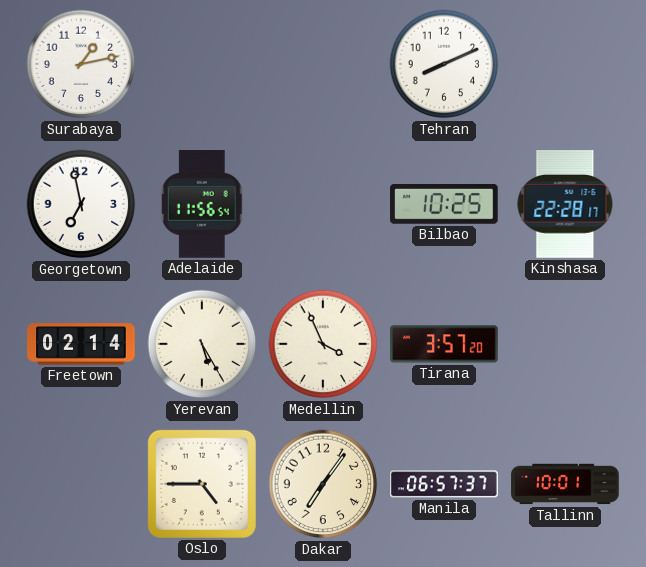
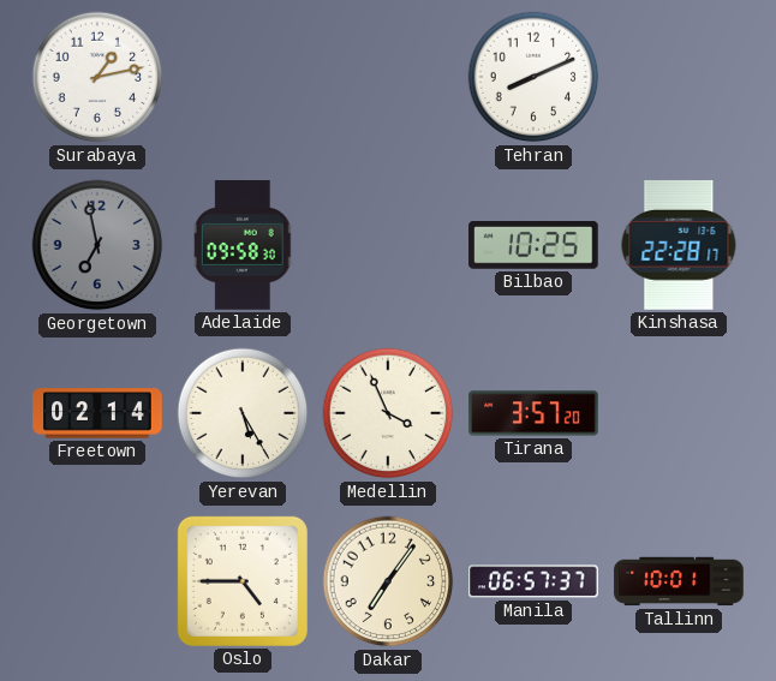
Georgetown dial: white -> grey (97, 245)
Adelaide: 11:56 -> 09:58 (243, 245)
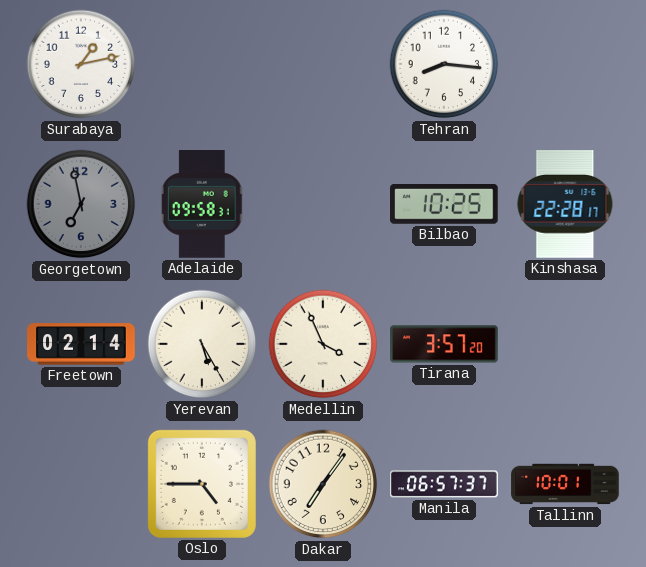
Tehran: 8:11 -> 8:16 (444, 64)
Adelaide: 09:58:30 -> 09:58:31 (202, 204)
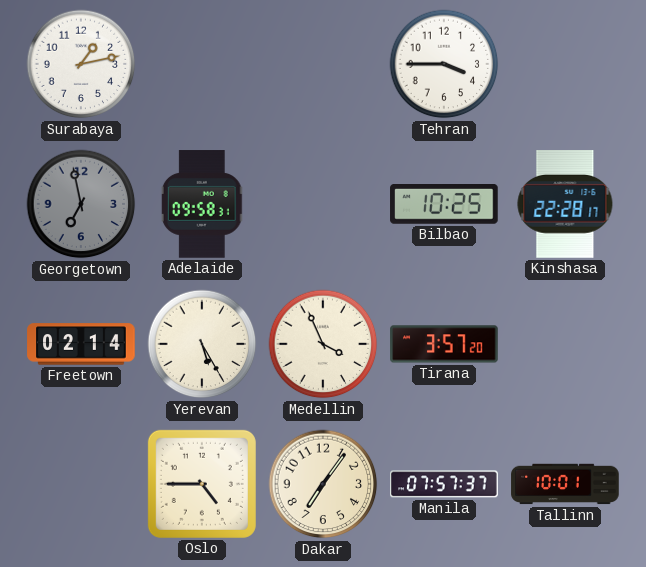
Tehran: 8:16 -> 3:45 (444, 64)
Manila: 06:57 -> 07:57 (444, 484)
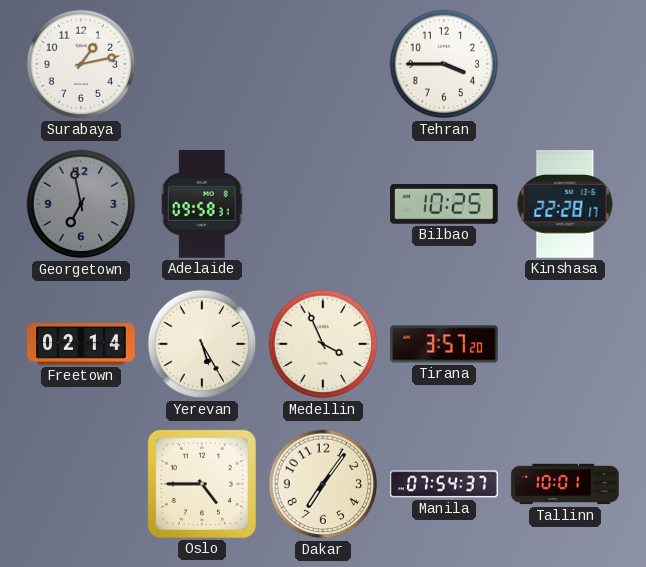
Manila: 07:57 -> 07:54 (444, 484)
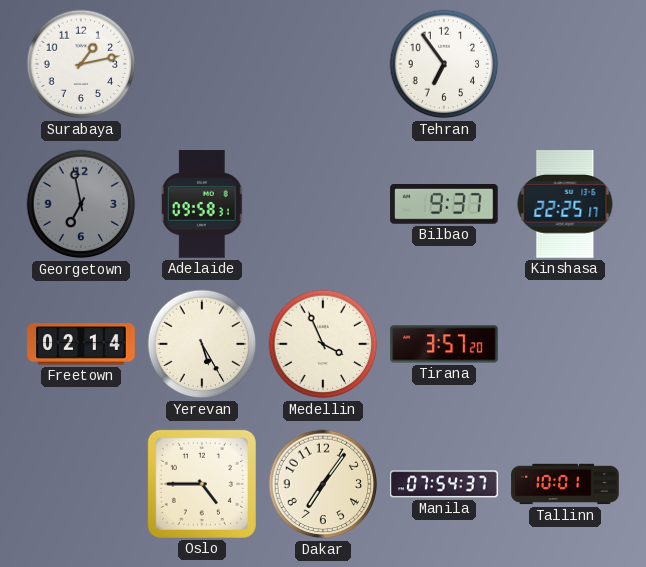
Tehran: 3:45 -> 6:54 (444, 64)
Bilbao: 10:25 -> 9:37 (444, 205)
Kinshasa: 22:28 -> 22:25 (565, 205)
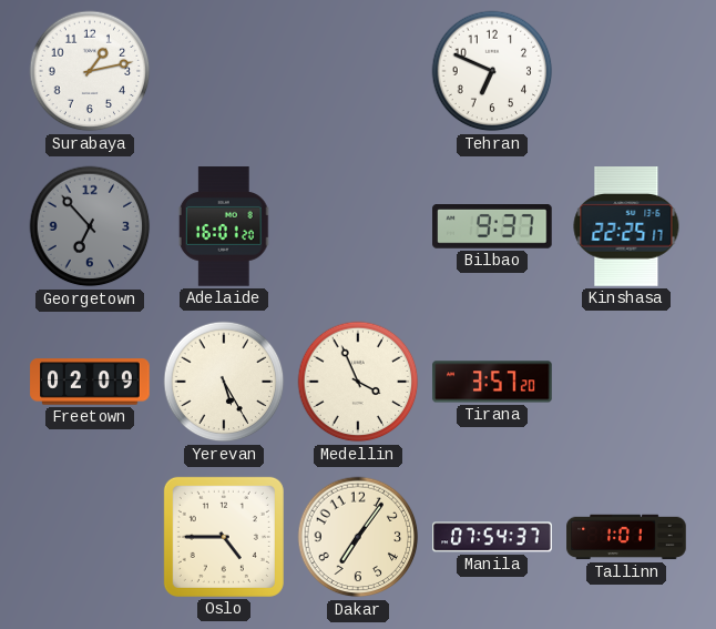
Tehran: 6:54 -> 6:49 (492, 71)
Georgetown: 6:58 -> 6:53 (90, 226)
Adelaide: 09:58 -> 16:01 (224, 226)
Freetown: 02:14 -> 02:09 (90, 382)
Tallinn: 10:01 -> 1:01 (626, 537)
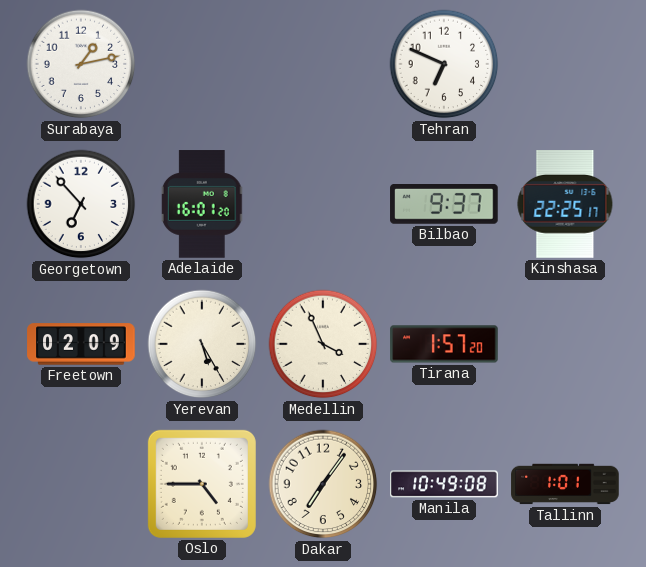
Georgetown dial: grey -> white (81, 204)
Tirana: 3:57 -> 1:57 (444, 344)
Manila: 07:54 -> 10:49 (444, 484)
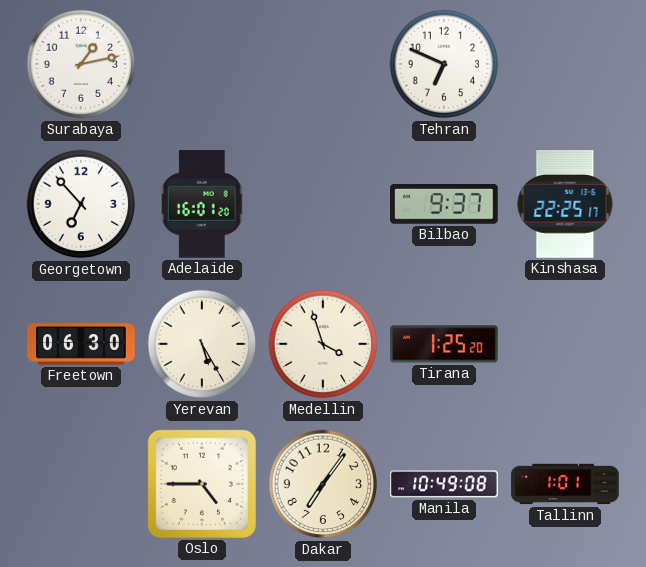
Freetown: 02:09 -> 06:30 (81, 344)
Medellin: 3:56 -> 3:57 (323, 344)
Tirana: 1:57 -> 1:25 (444, 344)
